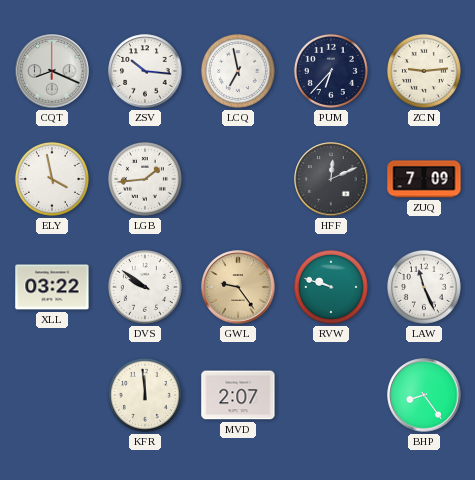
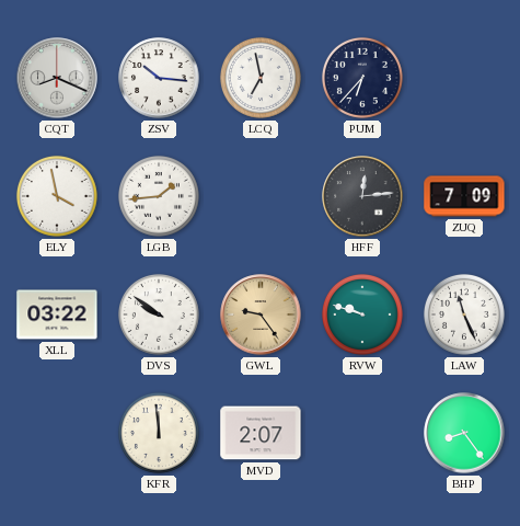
ZCN: 9:14 -> none (424, 71)
HFF: 12:11 -> 12:14 (362, 196)
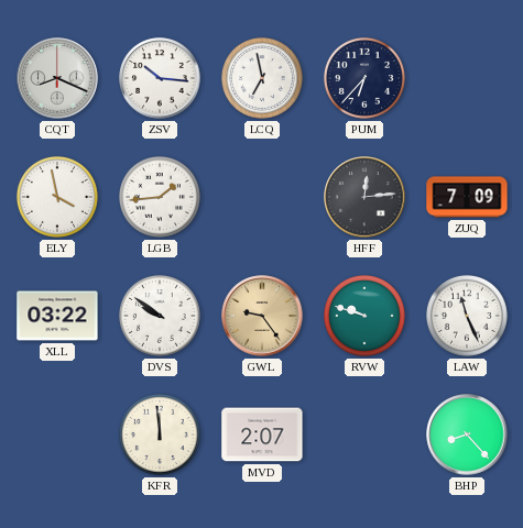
BHP: 8:24 -> 8:23 (467, 435)
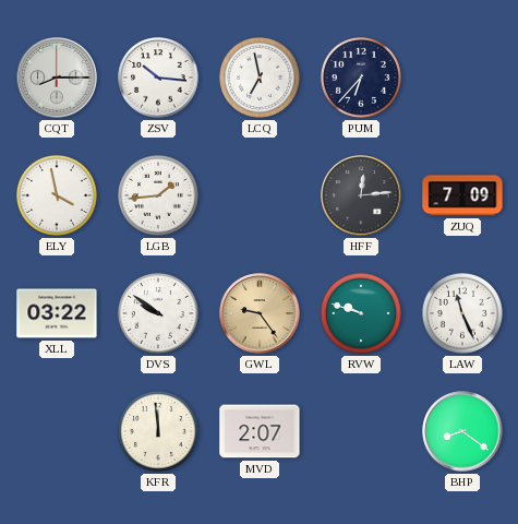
CQT: 8:19 -> 8:15 (57, 78)
BHP: 8:23 -> 8:21 (462, 431)
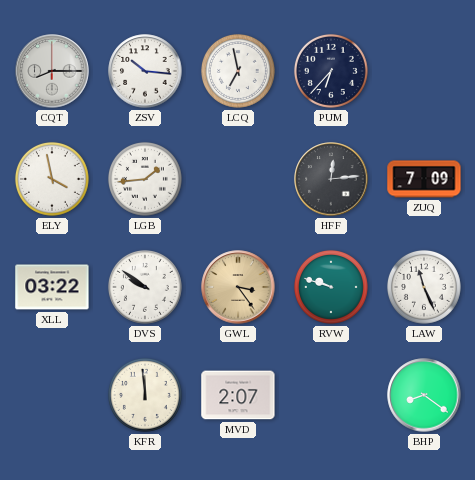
GWL: 9:24 -> 3:24 (238, 287)
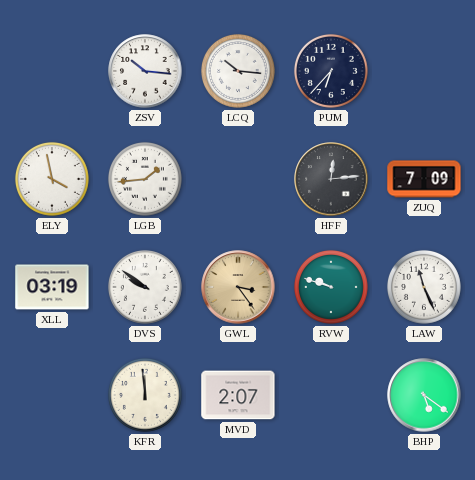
CQT: 8:15 -> none (52, 71)
LCQ: 6:58 -> 10:16 (238, 71)
XLL: 03:22 -> 03:19 (52, 287)
BHP: 8:21 -> 5:21 (424, 395)
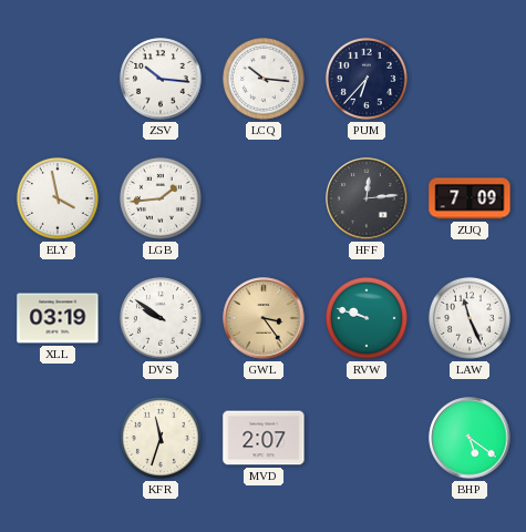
KFR: 11:59 -> 11:33 (161, 438)
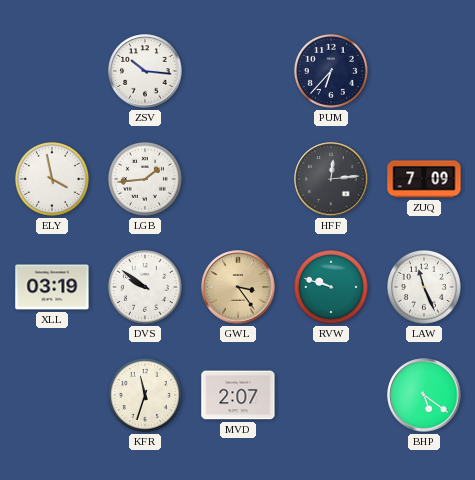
LCQ: 10:16 -> none (264, 79)
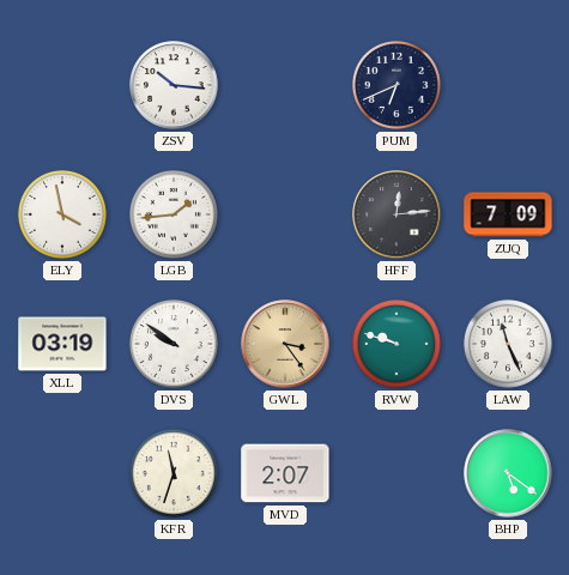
PUM: 6:37 -> 6:41 (397, 85)
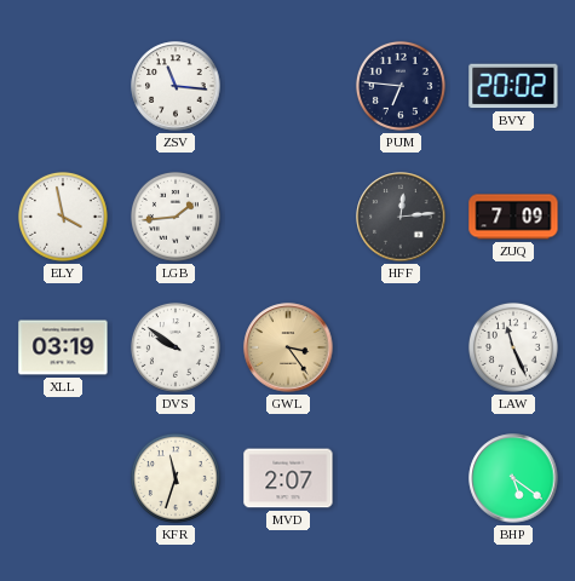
ZSV: 10:16 -> 11:16 (176, 86)
PUM: 6:41 -> 6:46 (401, 86)
BVY: none -> 20:02 (513, 86)
RVW: 9:48 -> none (397, 344)
